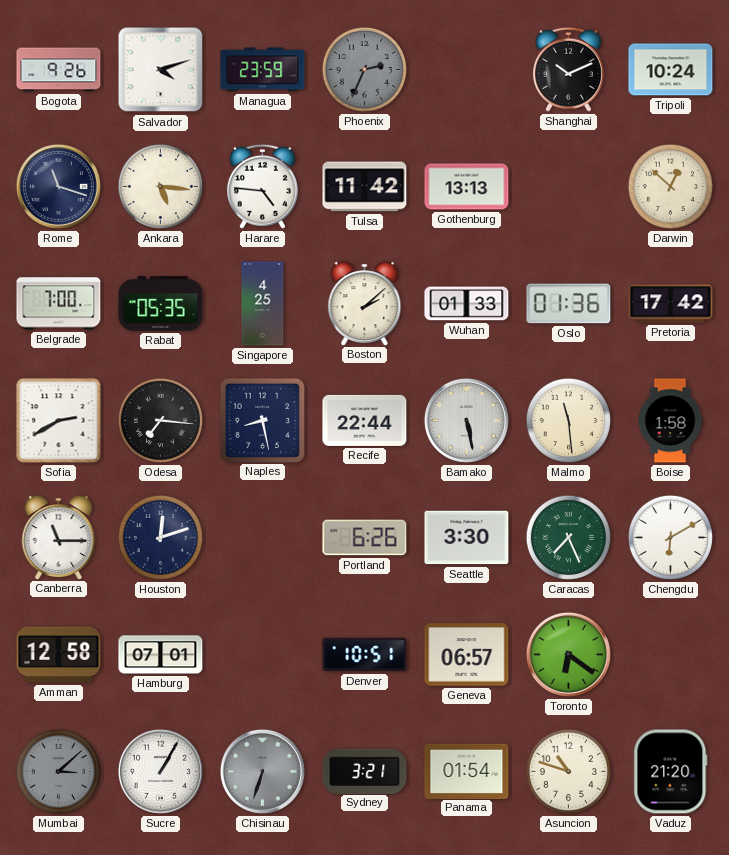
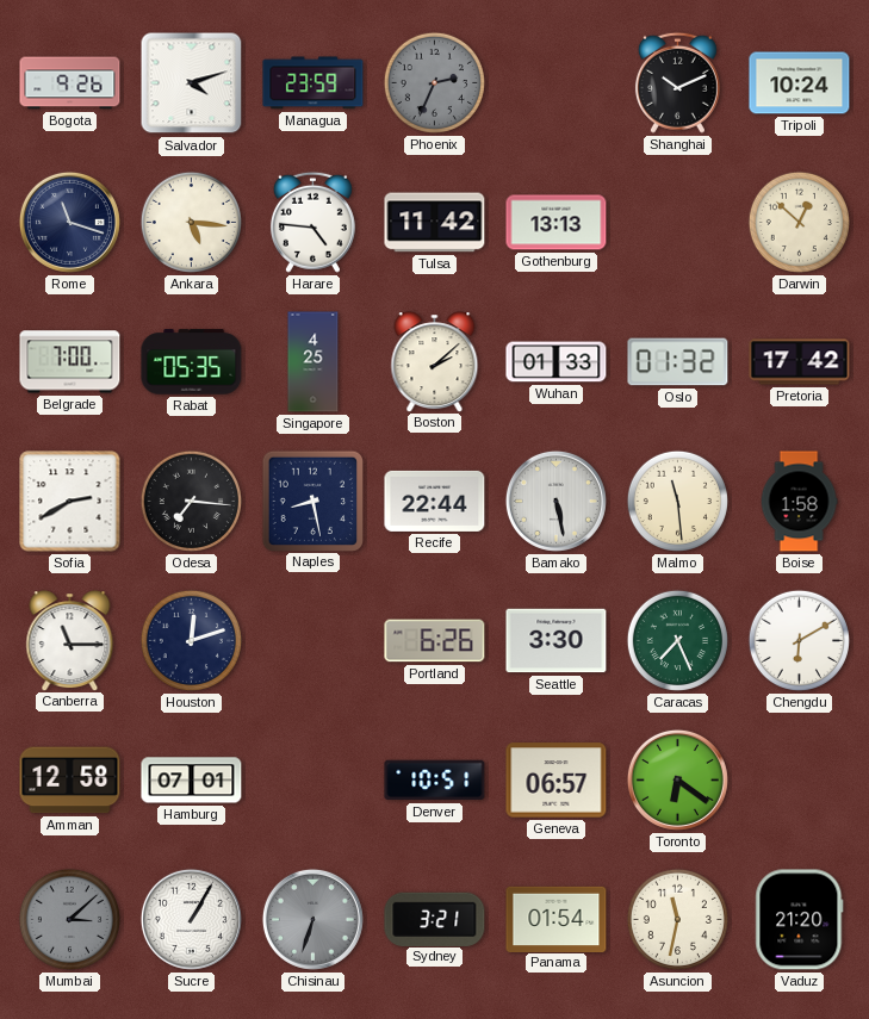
Oslo: 01:36 -> 01:32 (678, 362)
Asuncion: 10:48 -> 11:32 (677, 919)
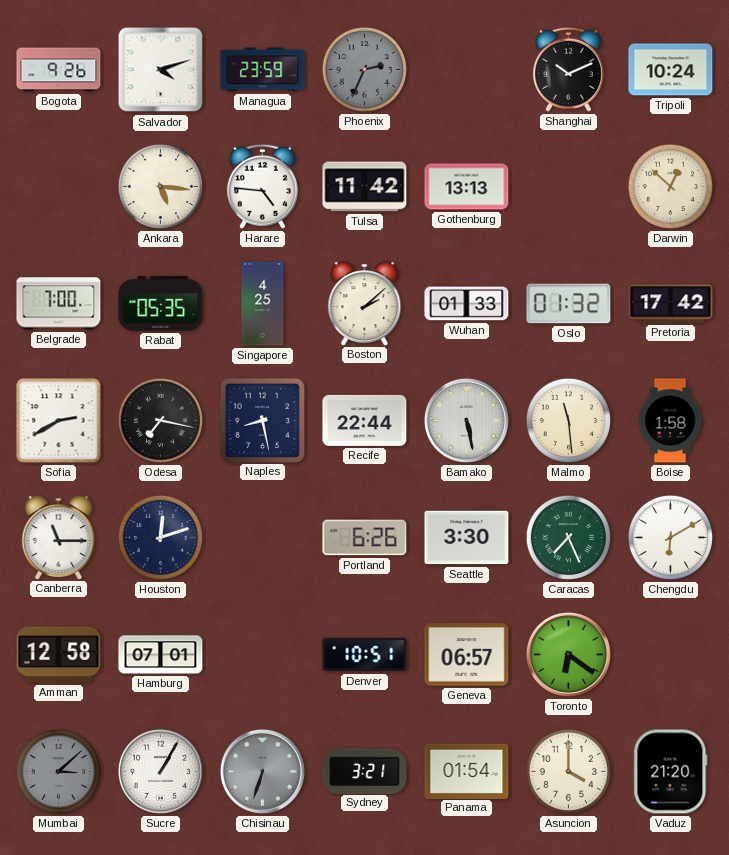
Rome: 11:18 -> none (69, 222)
Odesa: 7:16 -> 7:17 (160, 420)
Asuncion: 11:32 -> 4:00 (568, 771)
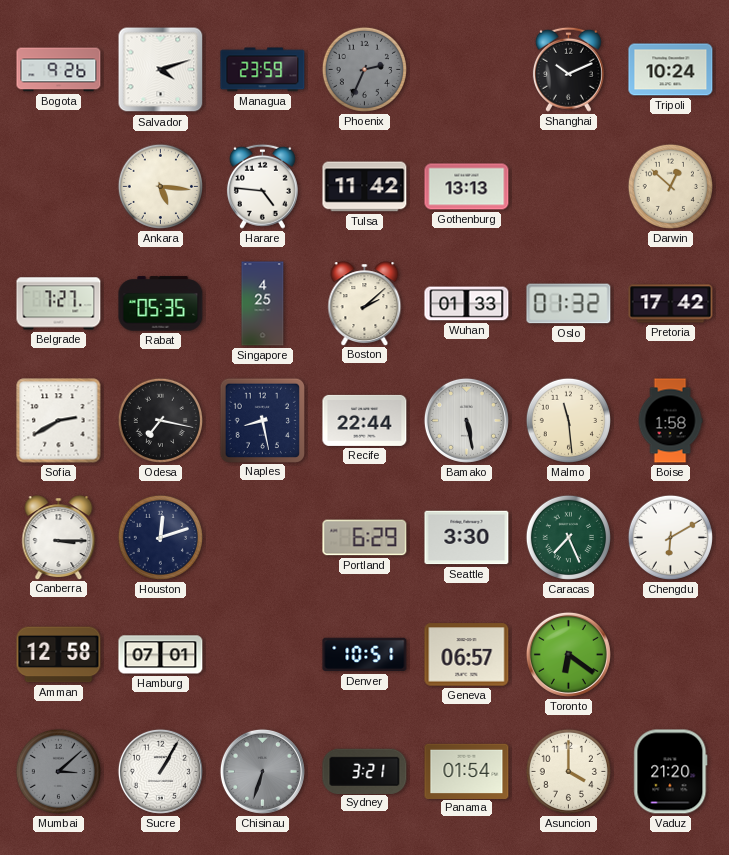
Belgrade: 7:00 -> 7:27 (59, 304)
Canberra: 11:15 -> 3:15 (59, 537)
Portland: 6:26 -> 6:29 (365, 538)
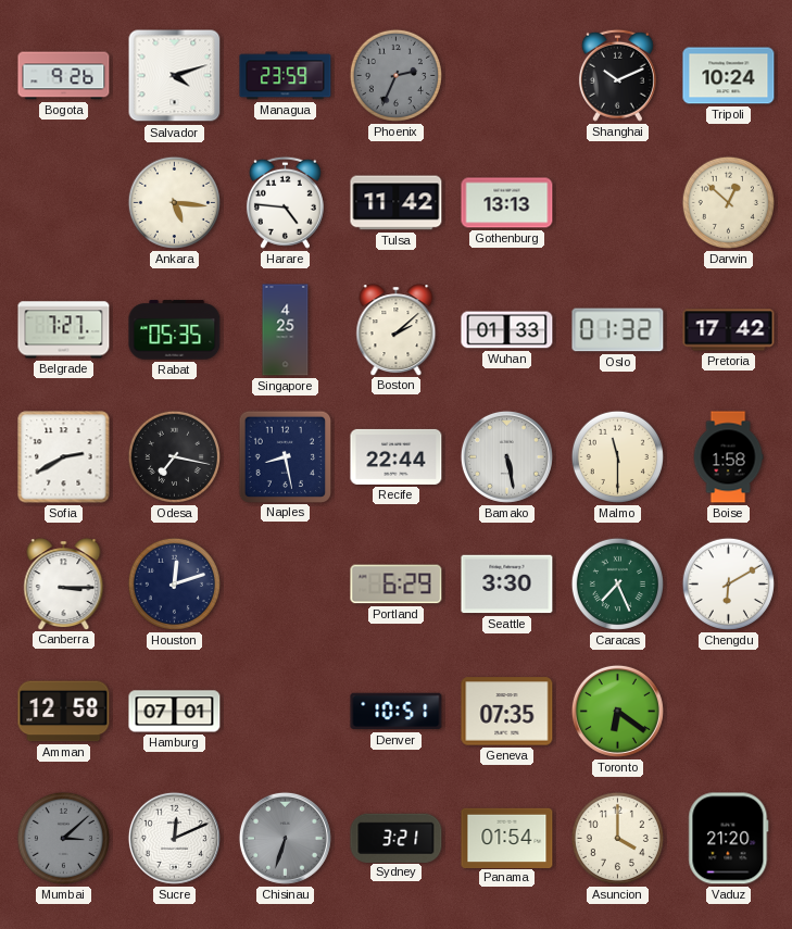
Malmo: 11:29 -> 11:30 (617, 456)
Geneva: 06:57 -> 07:35 (507, 712)
Sucre: 1:05 -> 12:11 (174, 838)
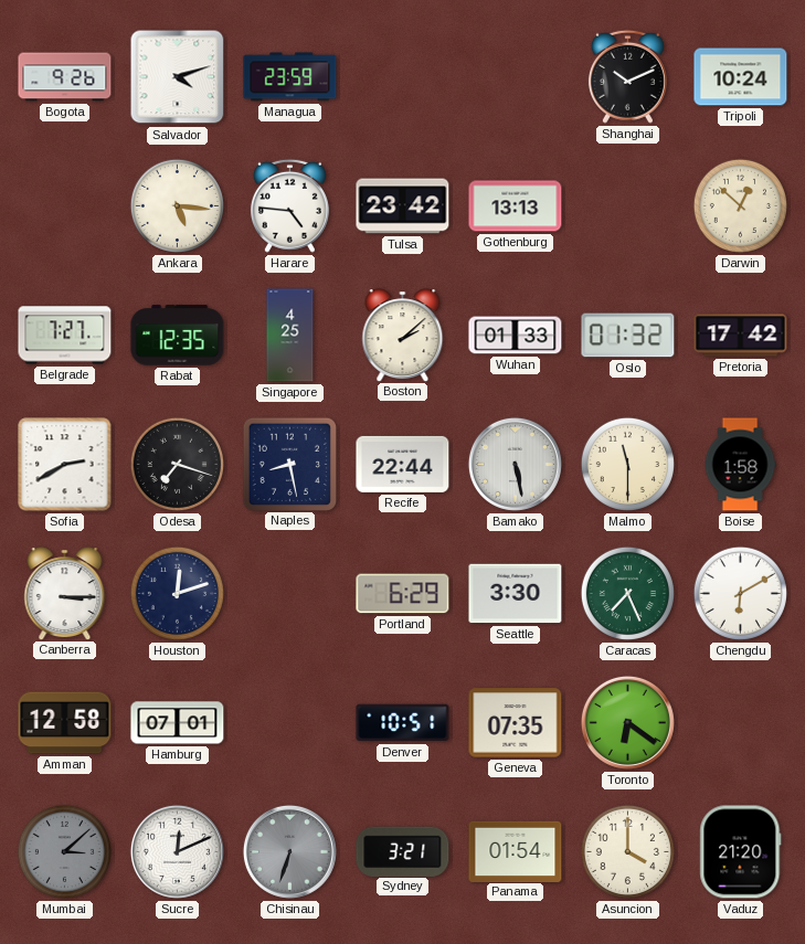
Phoenix: 2:34 -> none (395, 75)
Tulsa: 11:42 -> 23:42 (403, 206)
Rabat: 05:35 -> 12:35 (178, 336)
Odesa: 7:17 -> 7:18 (177, 464)
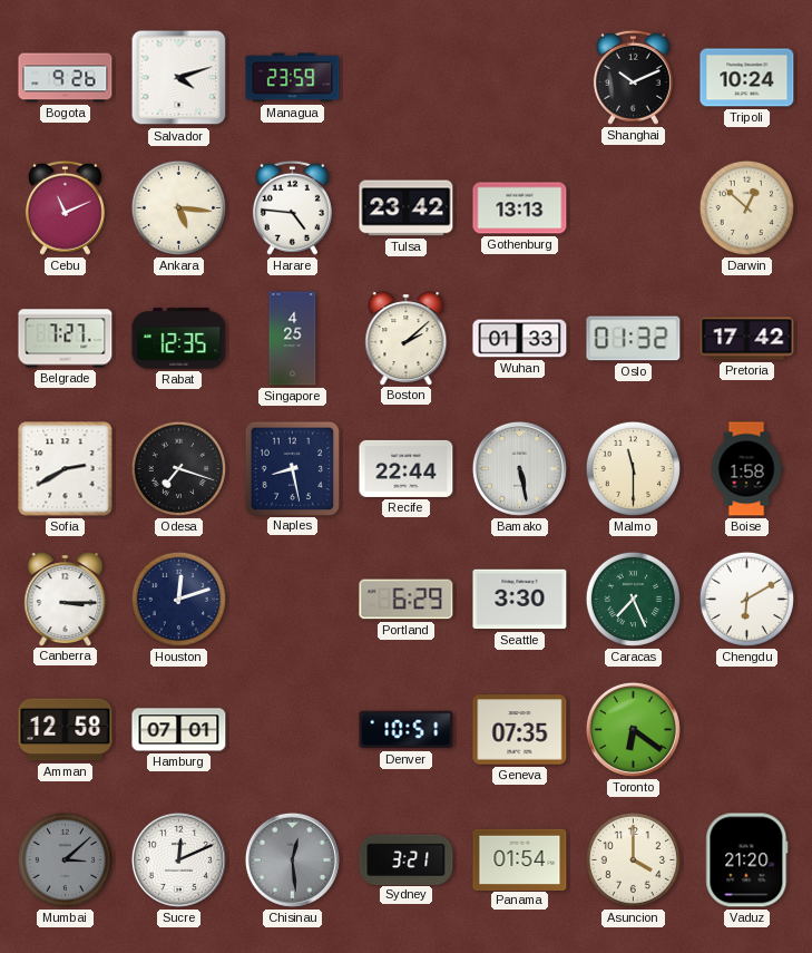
Cebu: none -> 11:11 (65, 207)
Chisinau: 6:33 -> 12:29 (292, 859)
